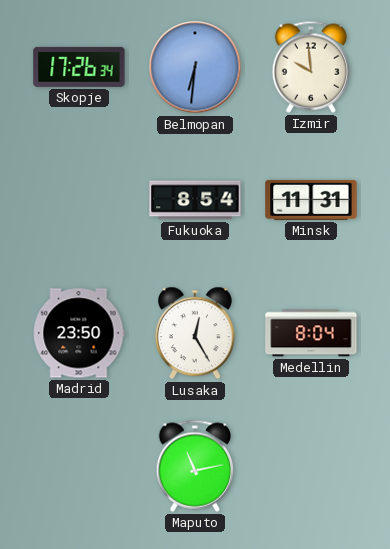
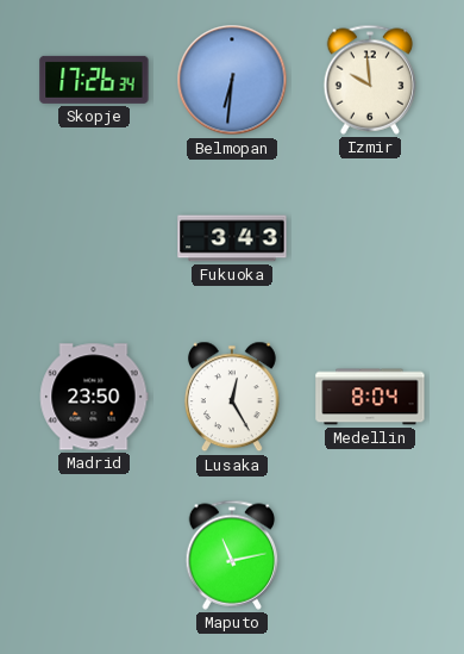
Fukuoka: 8:54 -> 3:43 (232, 238)
Minsk: 11:31 -> none (311, 200)
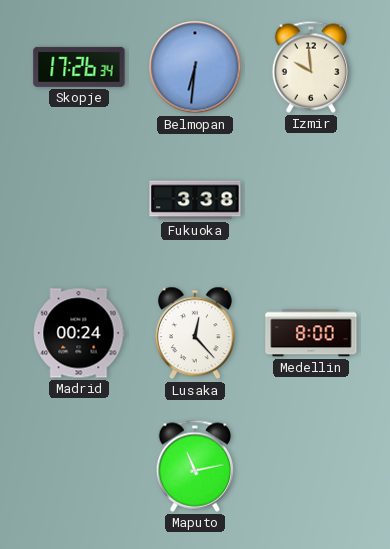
Fukuoka: 3:43 -> 3:38 (195, 200)
Madrid: 23:50 -> 00:24 (79, 333)
Lusaka: 12:25 -> 12:23 (195, 333)
Medellin: 8:04 -> 8:00 (311, 333)
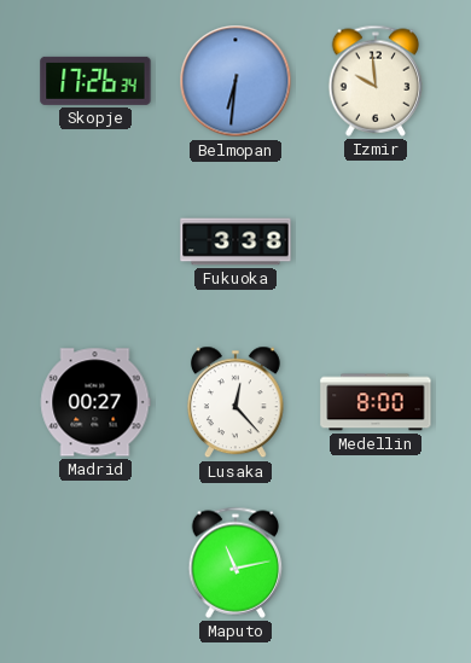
Madrid: 00:24 -> 00:27 (95, 402)
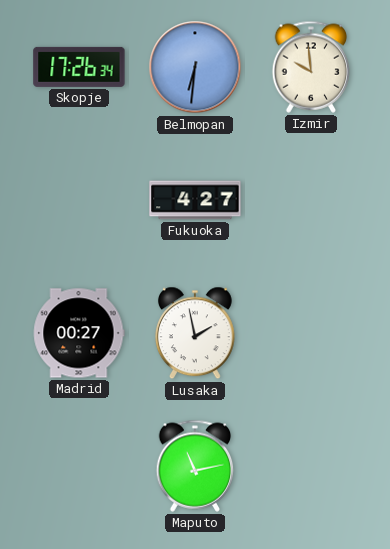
Fukuoka: 3:38 -> 4:27 (195, 200)
Lusaka: 12:23 -> 1:58 (195, 333)
Medellin: 8:00 -> none (376, 402)
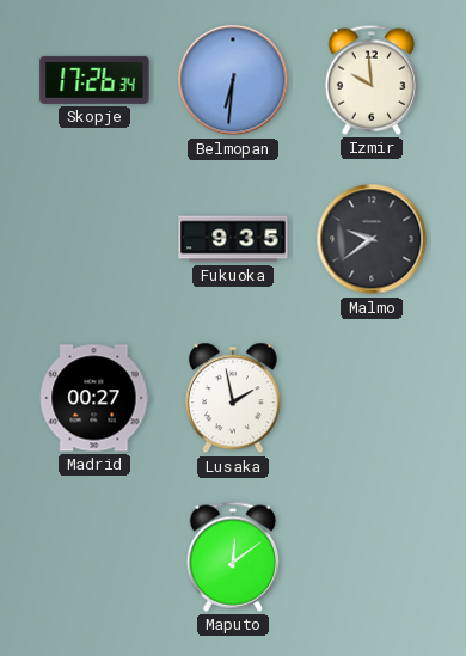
Fukuoka: 4:27 -> 9:35 (233, 239)
Malmo: none -> 9:39 (372, 239)
Maputo: 11:13 -> 12:09 (233, 557)
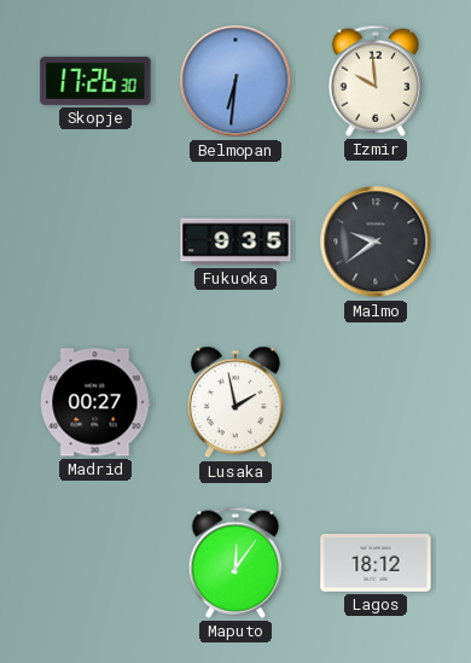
Skopje: 17:26:34 -> 17:26:30 (95, 81)
Maputo: 12:09 -> 12:06 (235, 563)
Lagos: none -> 18:12 (376, 564)
